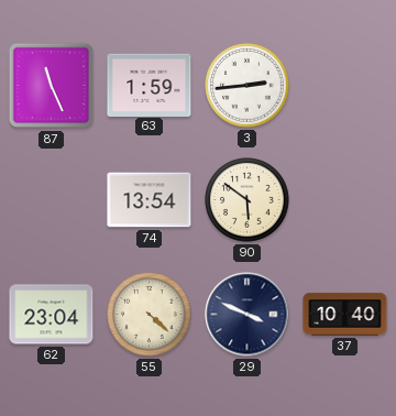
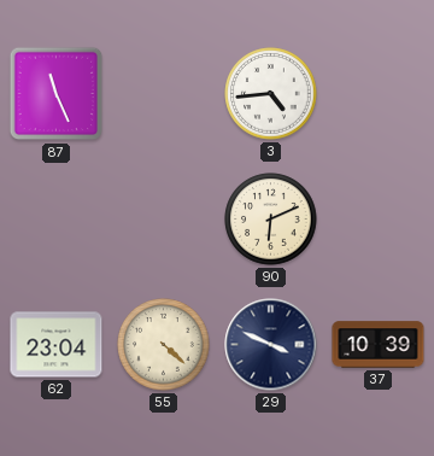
63: 1:59 -> none (150, 85)
3: 2:44 -> 4:44 (271, 94)
74: 13:54 -> none (150, 200)
90: 5:51 -> 6:11 (271, 220)
37: 10:40 -> 10:39 (379, 345)
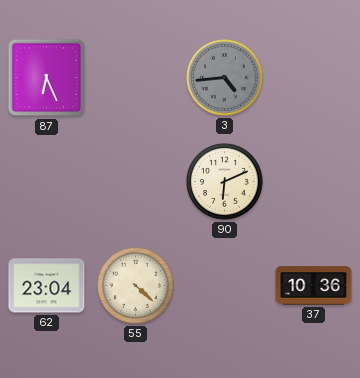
87: 11:26 -> 6:26 (47, 78)
3 dial: white -> grey (225, 78)
29: 3:49 -> none (271, 345)
37: 10:39 -> 10:36 (314, 286)
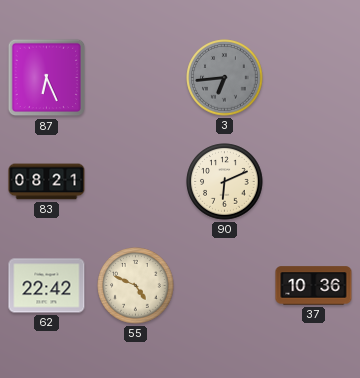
3: 4:44 -> 6:44 (225, 78)
83: none -> 08:21 (47, 182)
62: 23:04 -> 22:42 (47, 286)
55: 4:22 -> 4:49 (136, 286)
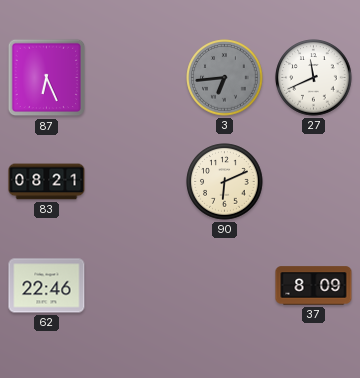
27: none -> 11:41 (314, 78)
62: 22:42 -> 22:46 (47, 286)
55: 4:49 -> none (136, 286)
37: 10:36 -> 8:09 (314, 286)
